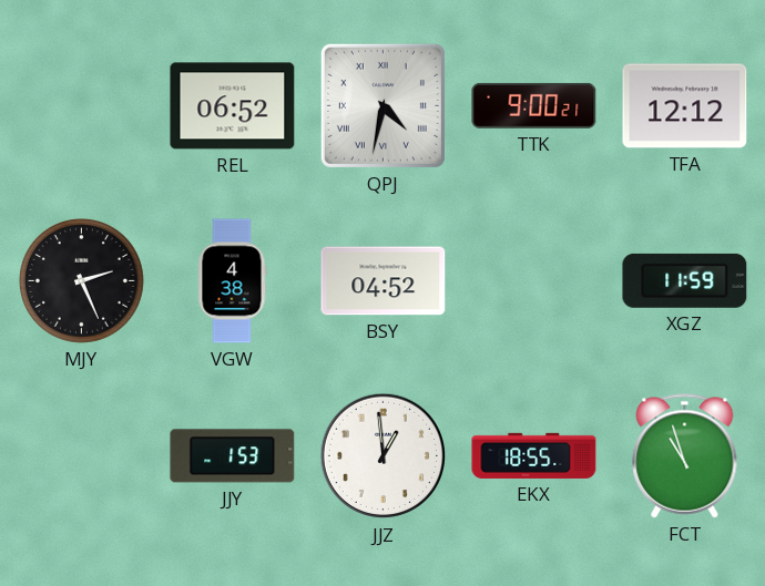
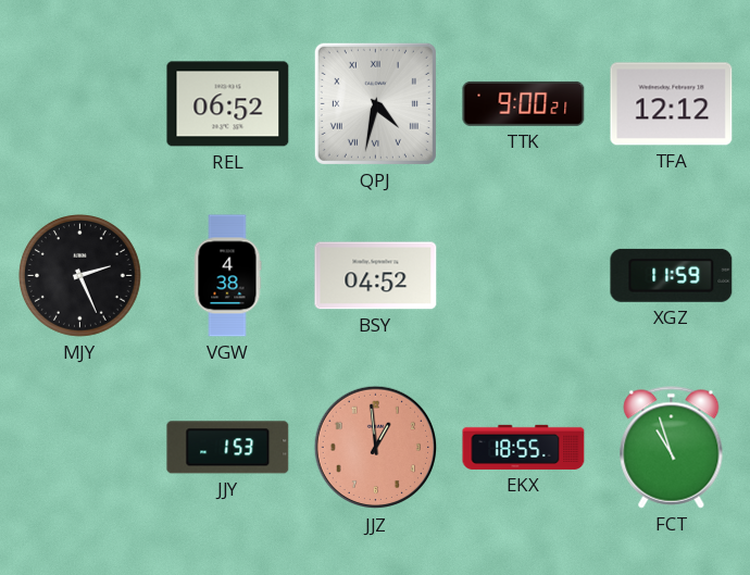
JJZ dial: white -> salmon (376, 448)
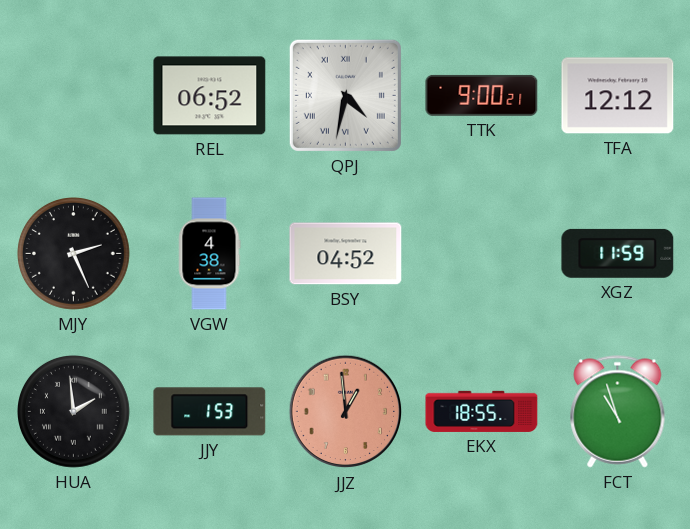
HUA: none -> 1:59 (74, 412)
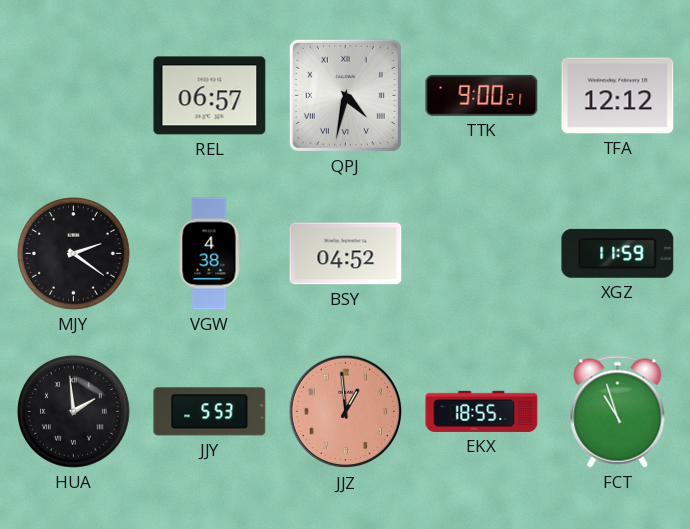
REL: 06:52 -> 06:57 (210, 96)
MJY: 2:26 -> 2:21 (74, 254)
JJY: 1:53 -> 5:53 (210, 412)
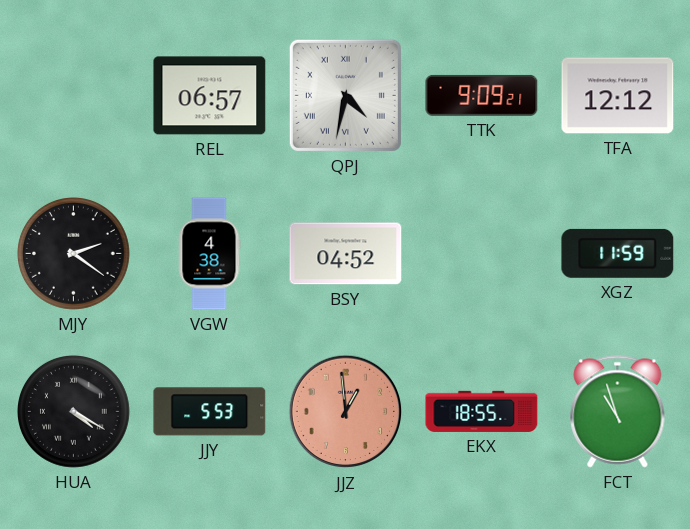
TTK: 9:00 -> 9:09 (482, 95)
HUA: 1:59 -> 4:20 (74, 412)
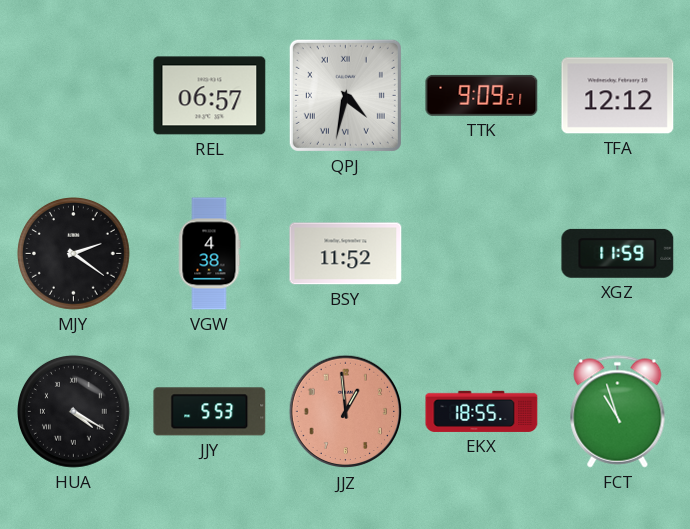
BSY: 04:52 -> 11:52 (346, 254)
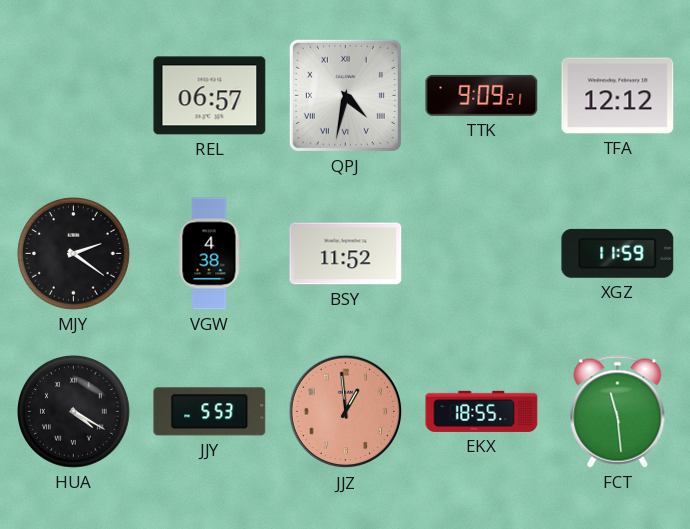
FCT: 10:57 -> 11:29 (618, 412)
